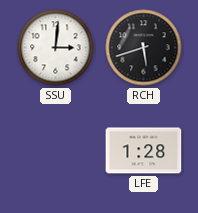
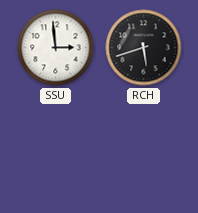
SSU: 3:01 -> 2:59 (56, 48)
LFE: 1:28 -> none (144, 151)
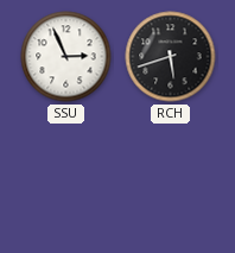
SSU: 2:59 -> 2:56 (66, 57)
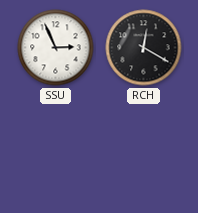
RCH: 5:42 -> 12:20 (144, 48)
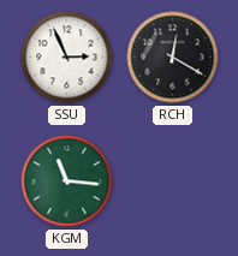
KGM: none -> 11:16 (67, 181)
